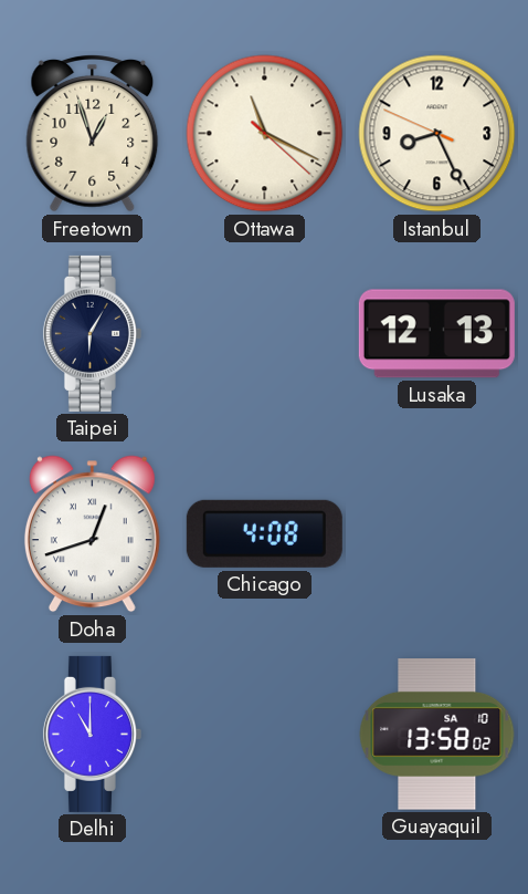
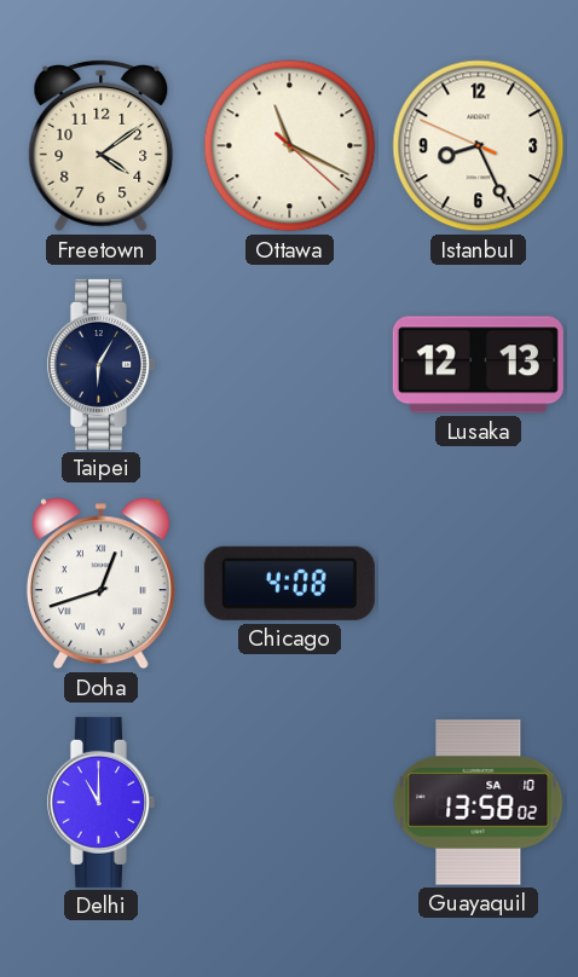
Freetown: 12:57 -> 4:09 (102, 145)
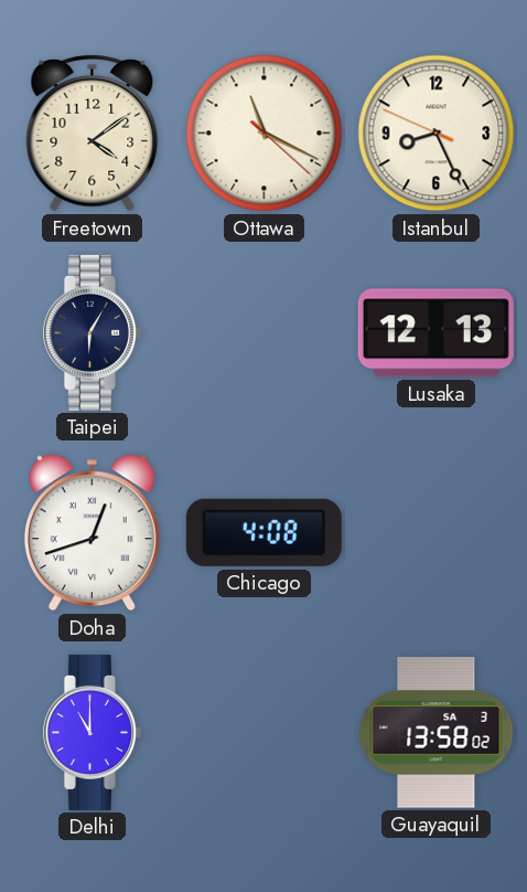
Guayaquil date: SA 10 -> SA 3 (437, 733)
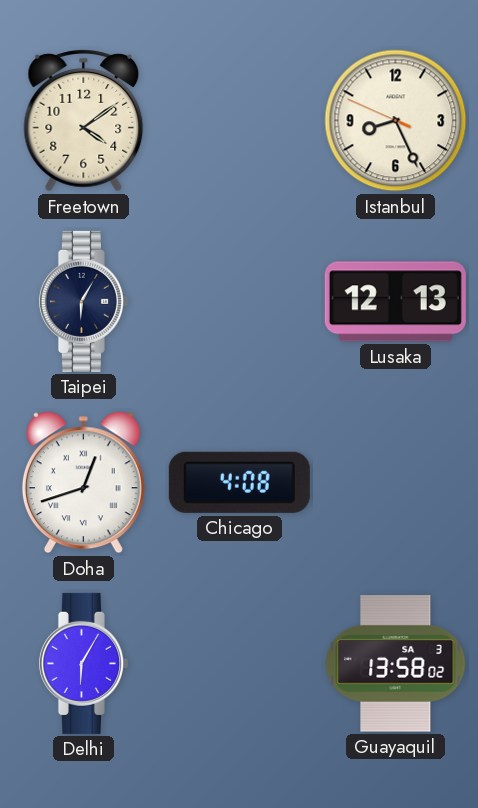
Ottawa: 11:19 -> none (265, 134)
Delhi: 11:00 -> 6:05 (83, 663)
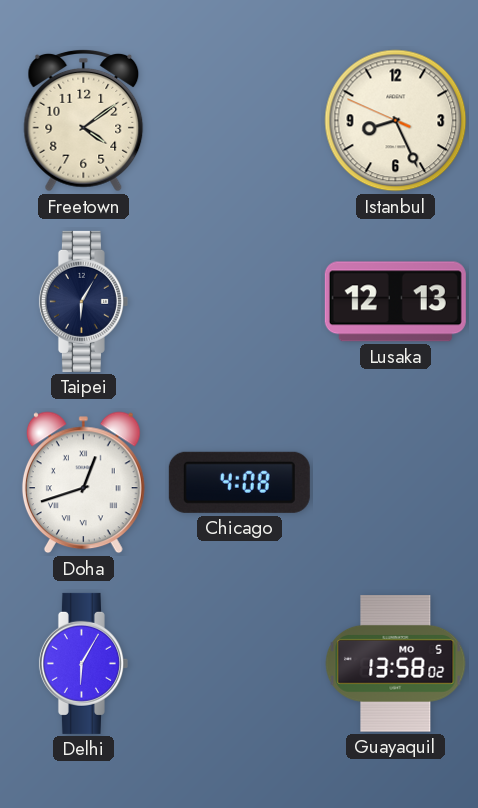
Guayaquil date: SA 3 -> MO 5 (396, 664)
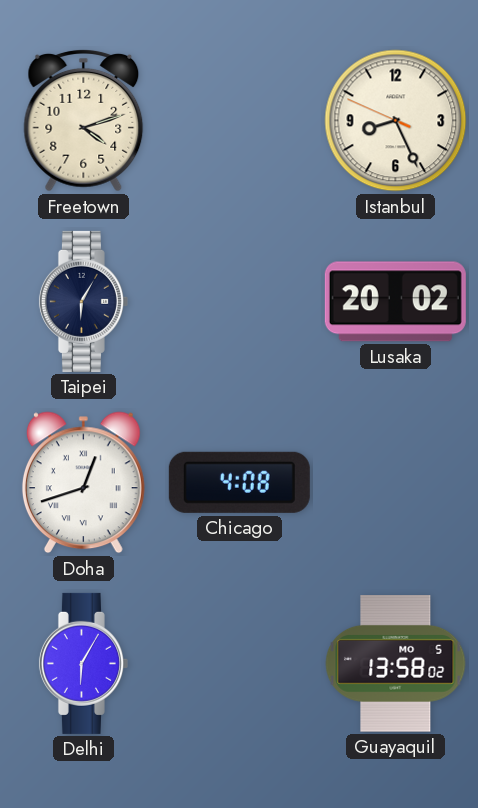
Freetown: 4:09 -> 4:12 (84, 120)
Lusaka: 12:13 -> 20:02 (395, 302)
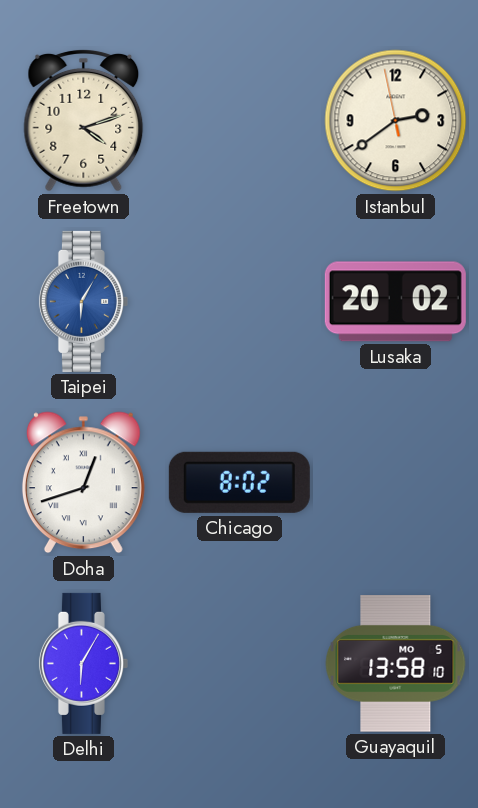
Istanbul: 8:25 -> 2:38 (396, 121)
Taipei dial: navy -> blue (83, 301)
Chicago: 4:08 -> 8:02 (239, 482)
Guayaquil: 13:58:02 -> 13:58:10 (396, 664)
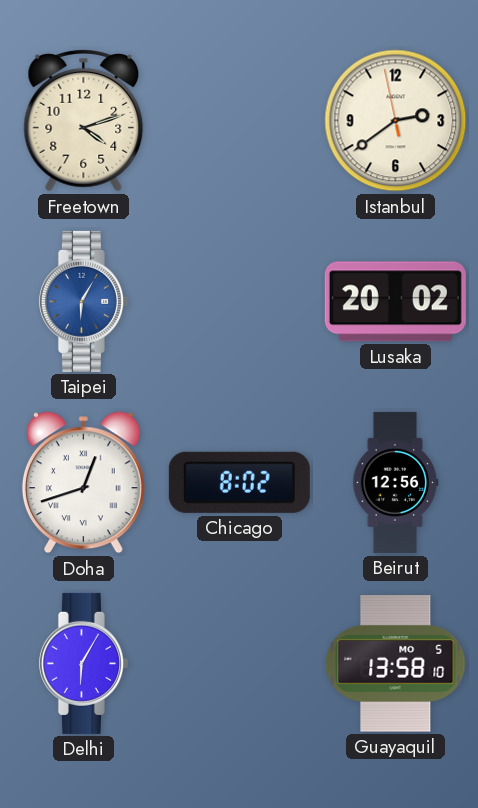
Beirut: none -> 12:56 (395, 482)
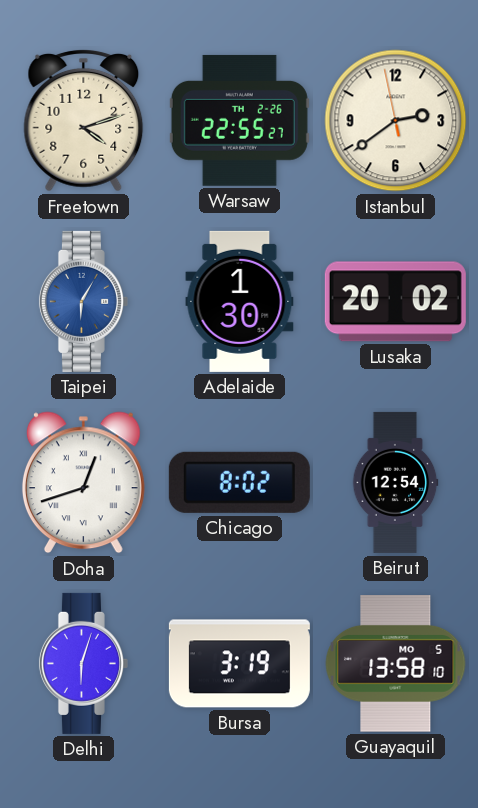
Warsaw: none -> 22:55 (239, 120)
Adelaide: none -> 1:30 (240, 301)
Beirut: 12:56 -> 12:54 (395, 482)
Delhi: 6:05 -> 6:03 (83, 663)
Bursa: none -> 3:19 (239, 664)
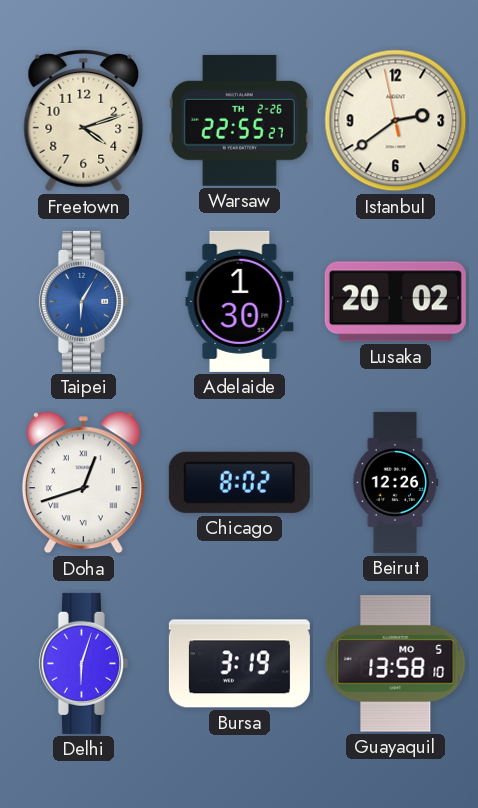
Beirut: 12:54 -> 12:26 (395, 482)
